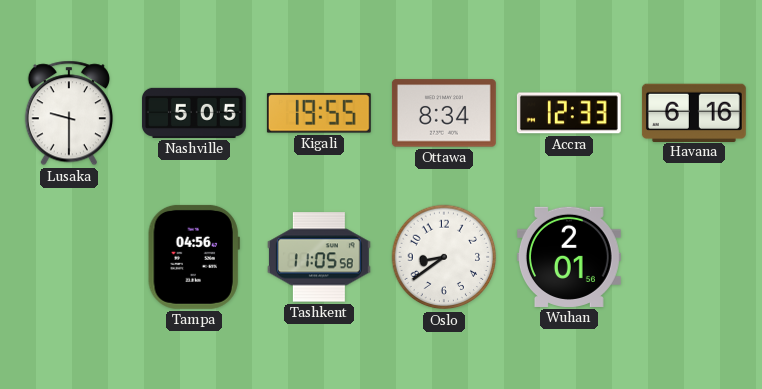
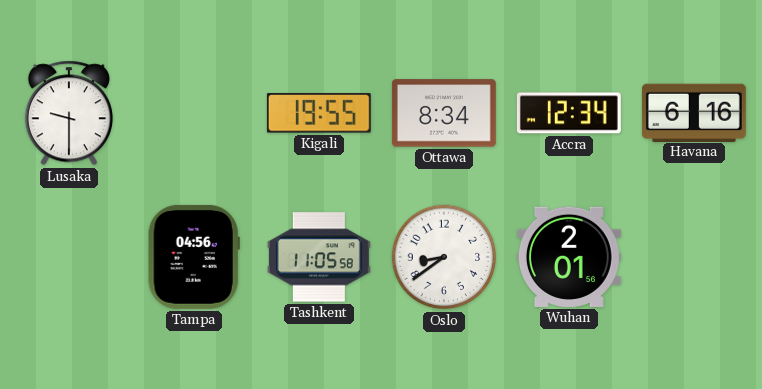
Nashville: 5:05 -> none (194, 113)
Accra: 12:33 -> 12:34 (569, 113)
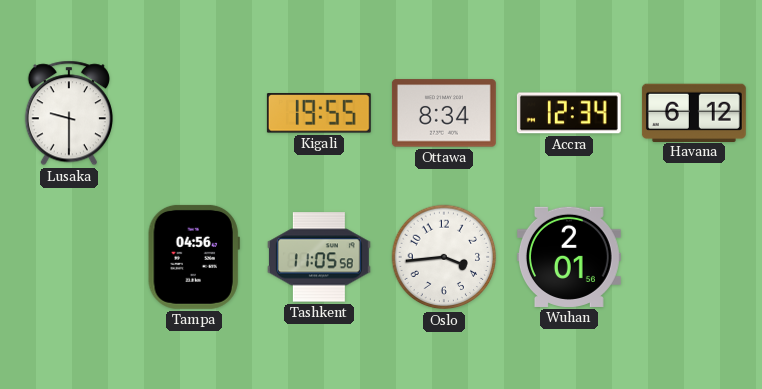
Havana: 6:16 -> 6:12 (694, 112)
Oslo: 8:39 -> 3:44 (444, 257)
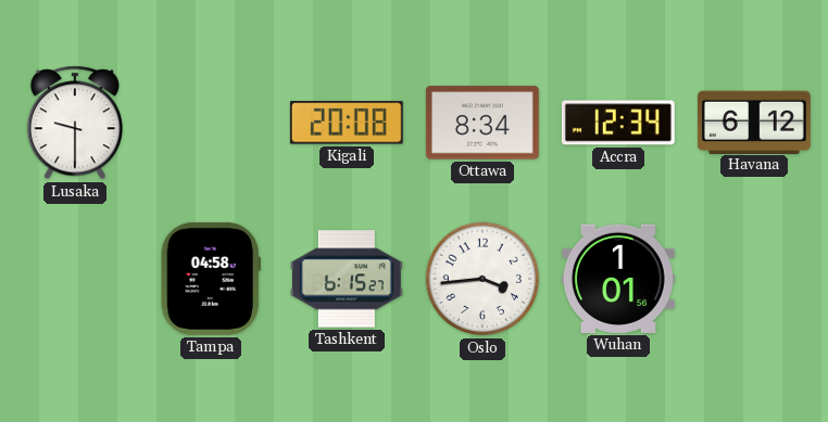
Kigali: 19:55 -> 20:08 (347, 123)
Tampa: 04:56 -> 04:58 (211, 279)
Tashkent: 11:05 -> 6:15 (347, 279)
Wuhan: 2:01 -> 1:01 (618, 279)
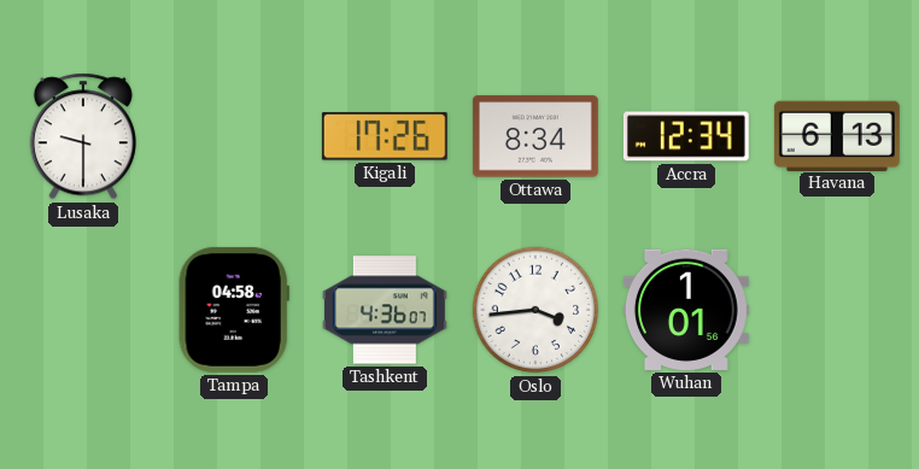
Kigali: 20:08 -> 17:26 (385, 136)
Havana: 6:12 -> 6:13 (837, 135)
Tashkent: 6:15 -> 4:36 (385, 310)
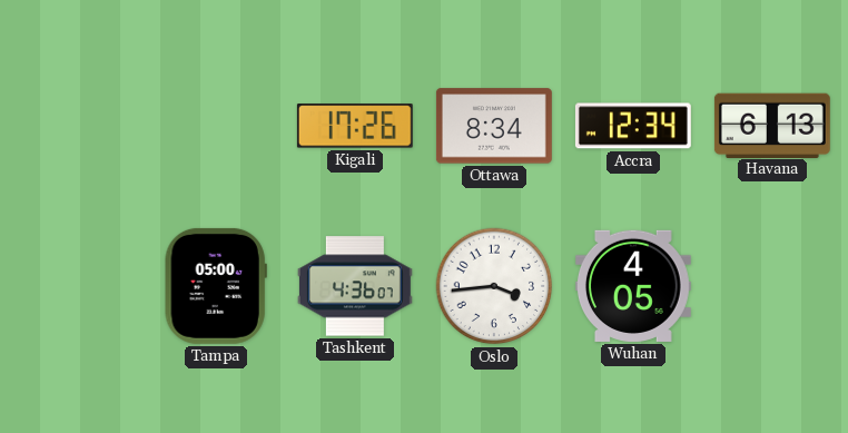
Lusaka: 9:30 -> none (83, 136)
Tampa: 04:58 -> 05:00 (216, 286)
Wuhan: 1:01 -> 4:05 (633, 286)
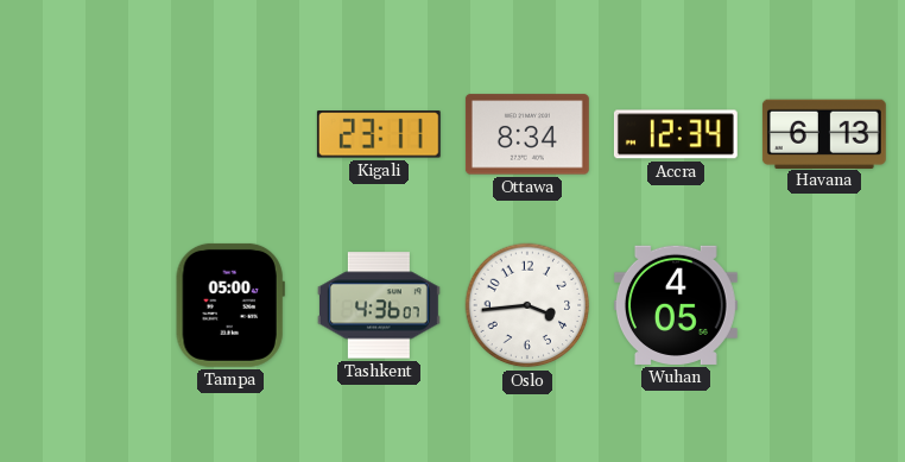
Kigali: 17:26 -> 23:11 (379, 134)
